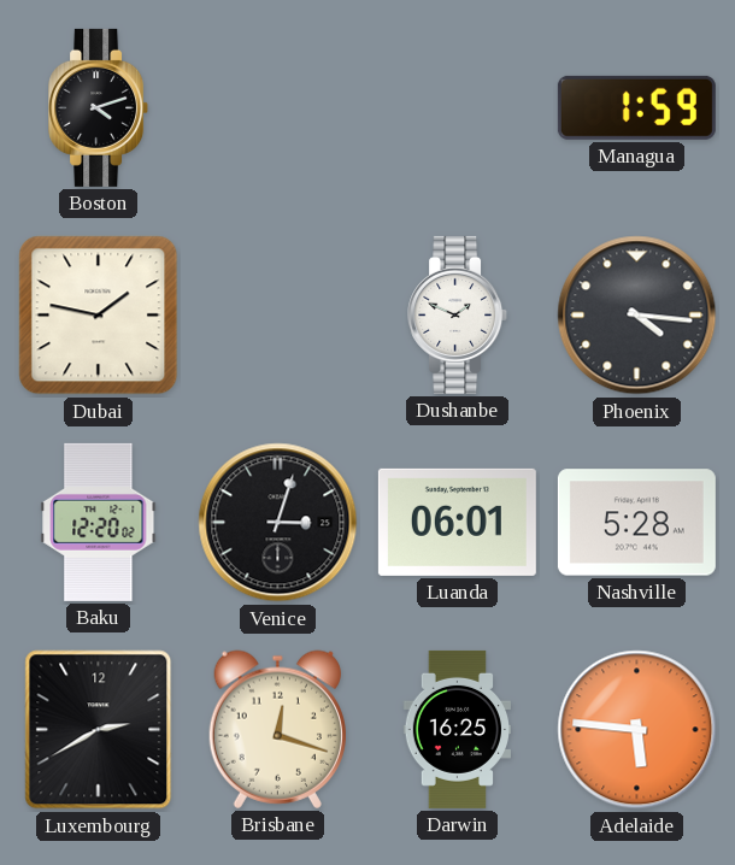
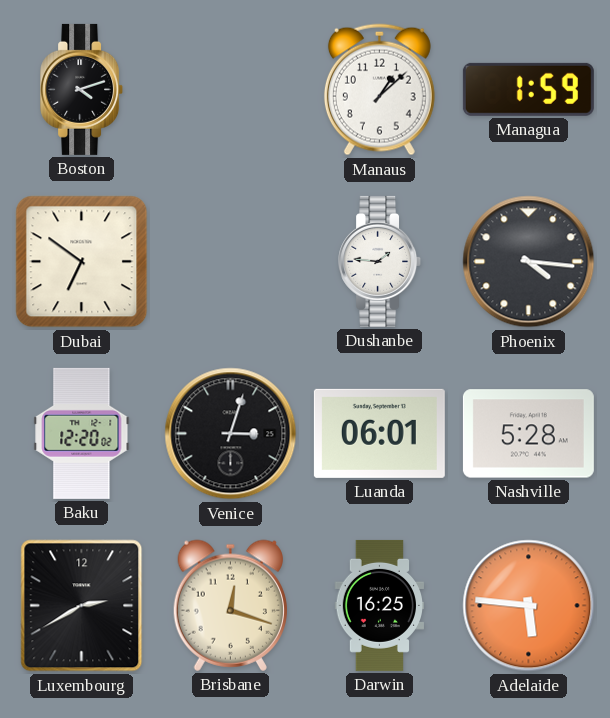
Manaus: none -> 1:08 (379, 90)
Dubai: 1:47 -> 6:51 (82, 262)
Dushanbe: 1:49 -> 1:46 (380, 261)
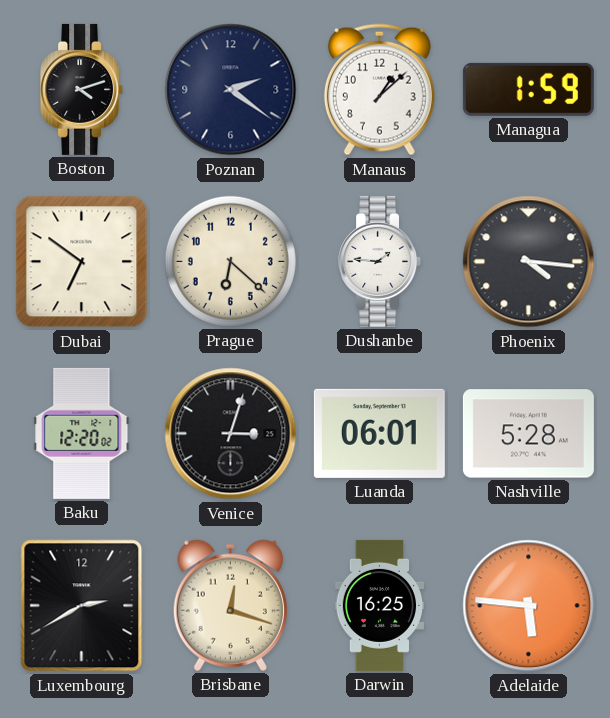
Poznan: none -> 2:21 (231, 90)
Prague: none -> 6:22 (230, 261)
